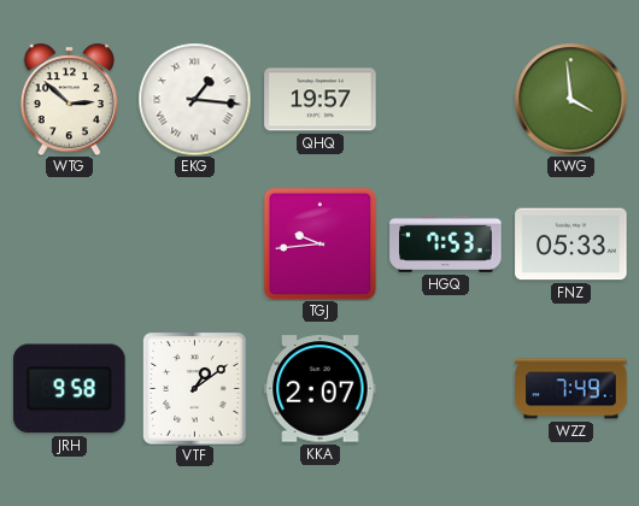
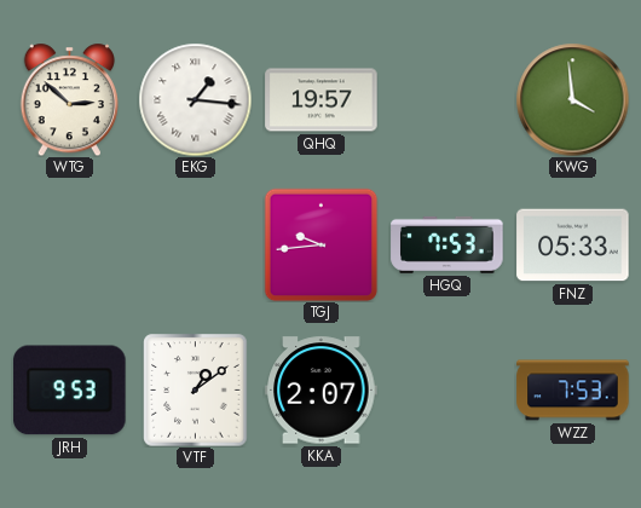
JRH: 9:58 -> 9:53 (70, 391)
WZZ: 7:49 -> 7:53 (573, 391)
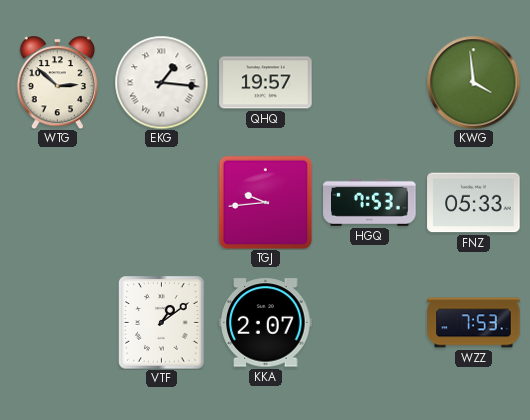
JRH: 9:53 -> none (70, 391)
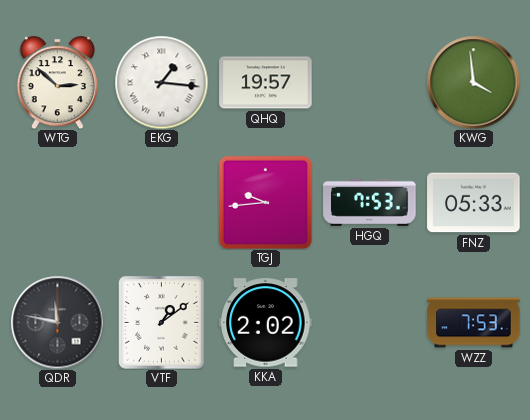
QDR: none -> 11:47 (57, 322)
KKA: 2:07 -> 2:02 (266, 323)
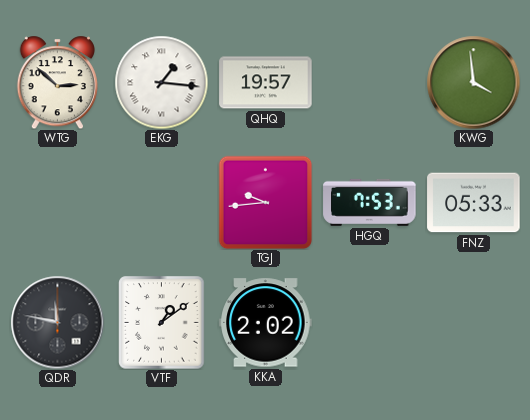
WZZ: 7:53 -> none (474, 323)
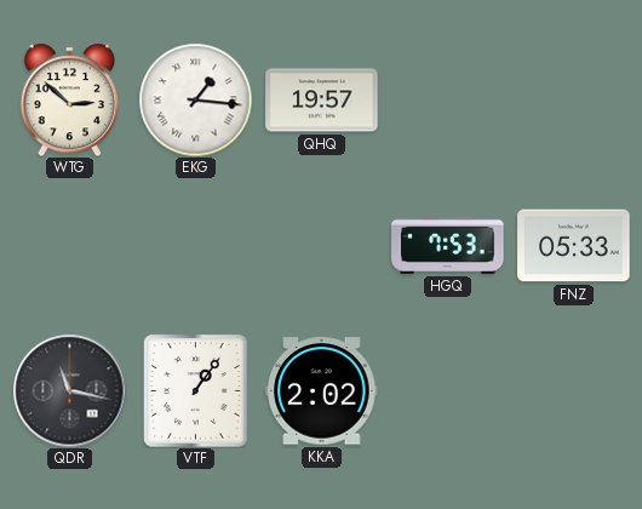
KWG: 3:59 -> none (473, 82)
TGJ: 9:44 -> none (265, 202)
QDR: 11:47 -> 11:17 (69, 390)
VTF: 1:09 -> 1:06 (196, 391)
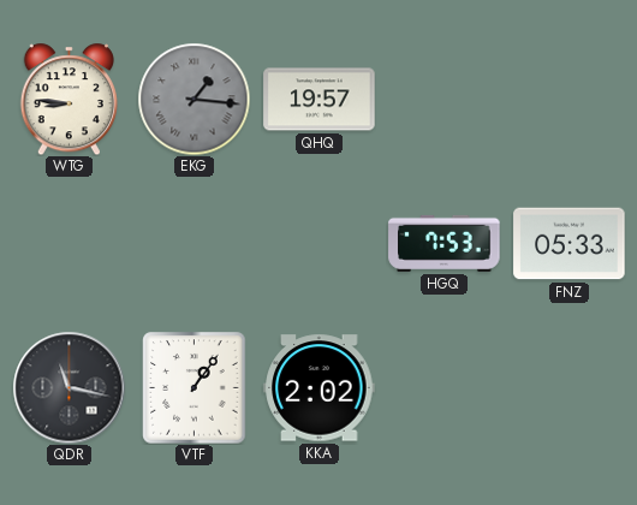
WTG: 2:52 -> 8:46 (69, 99)
EKG dial: white -> grey (194, 99)
